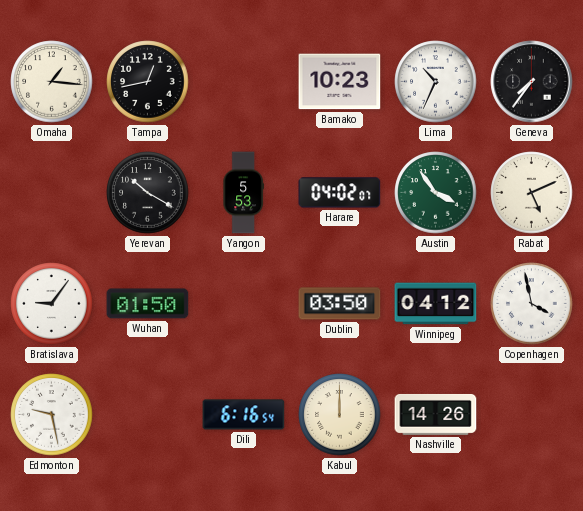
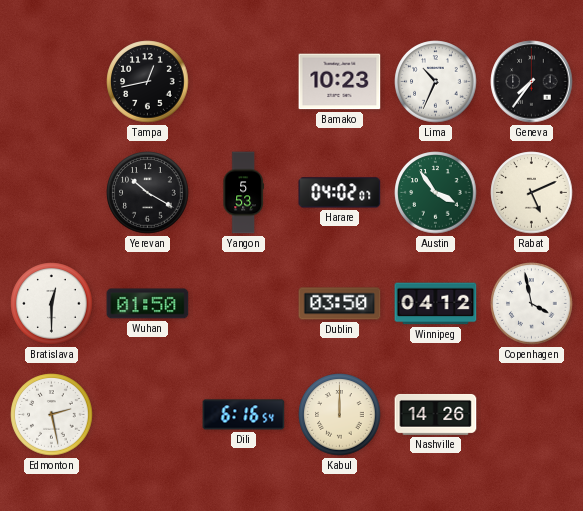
Omaha: 1:16 -> none (52, 82)
Bratislava: 9:06 -> 12:30 (52, 304)
Edmonton: 9:28 -> 2:28 (52, 415)
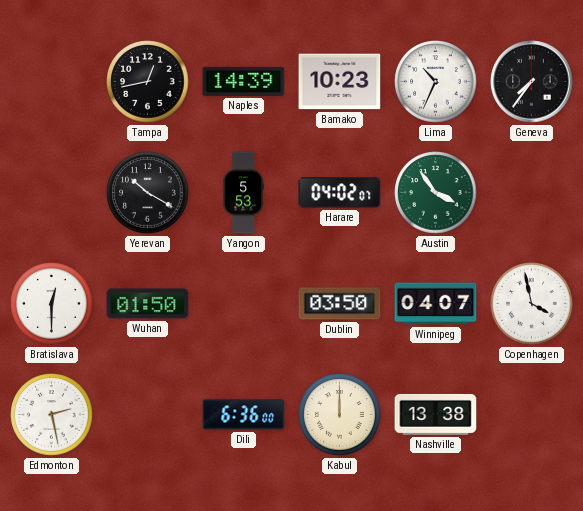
Naples: none -> 14:39 (244, 81)
Rabat: 5:11 -> none (532, 193)
Winnipeg: 04:12 -> 04:07 (436, 304)
Dili: 6:16 -> 6:36 (244, 415)
Nashville: 14:26 -> 13:38 (436, 415)
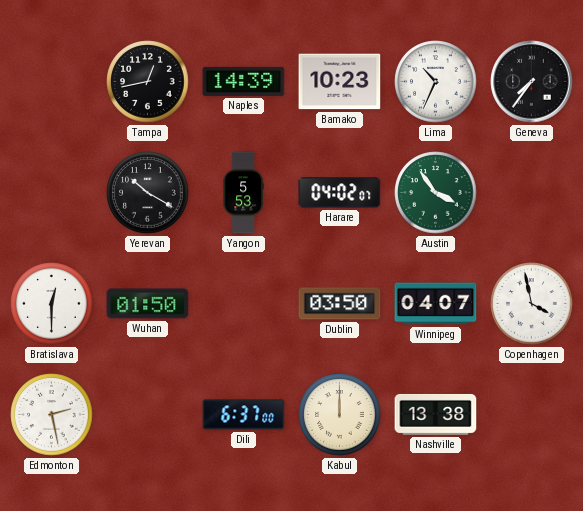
Dili: 6:36 -> 6:37 (244, 415)
